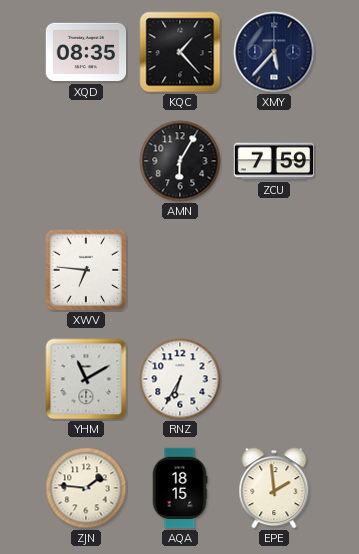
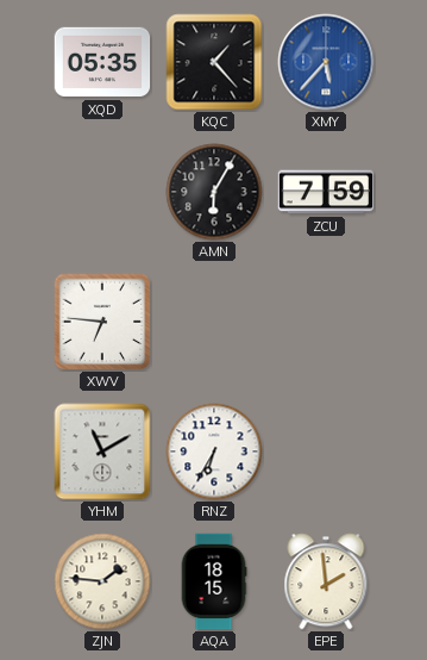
XQD: 08:35 -> 05:35 (102, 62)
XMY dial: navy -> blue (326, 62)
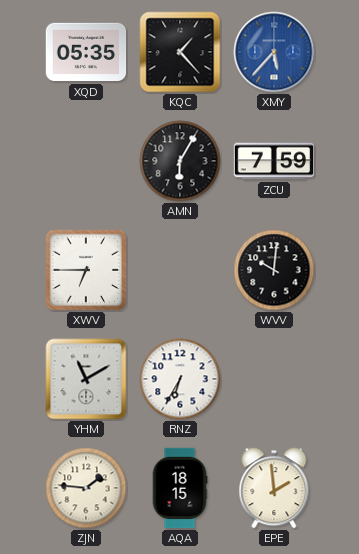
XWV: 6:46 -> 6:45 (86, 270)
WVV: none -> 10:01 (274, 270)
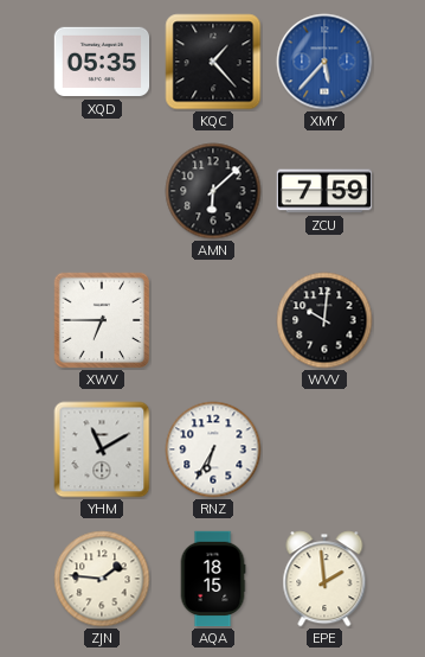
AMN: 6:05 -> 6:08 (213, 191)
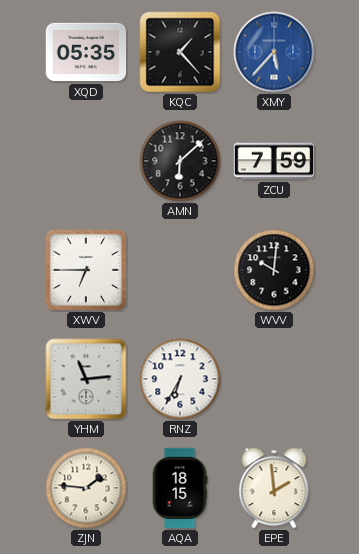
YHM: 11:10 -> 11:14 (86, 379)
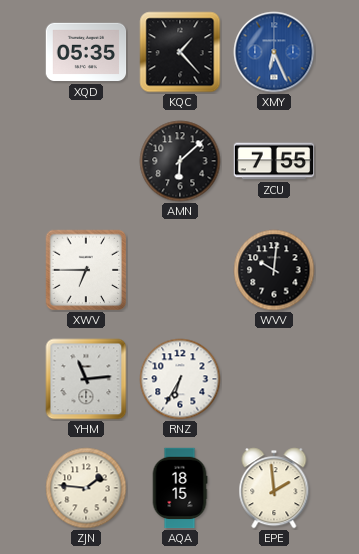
XMY: 5:37 -> 6:26 (274, 52)
ZCU: 7:59 -> 7:55 (274, 161)
